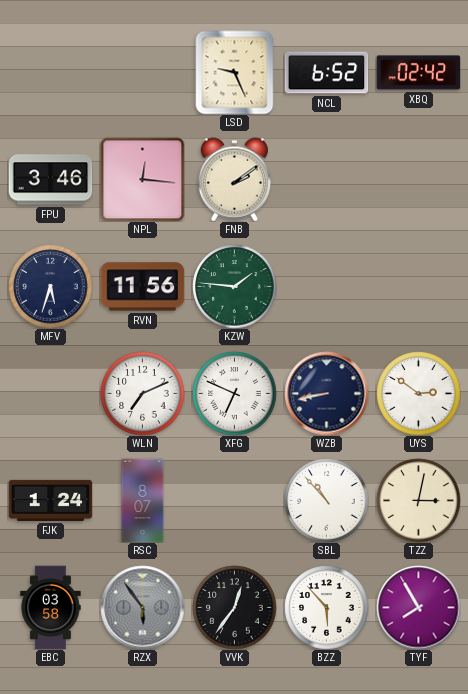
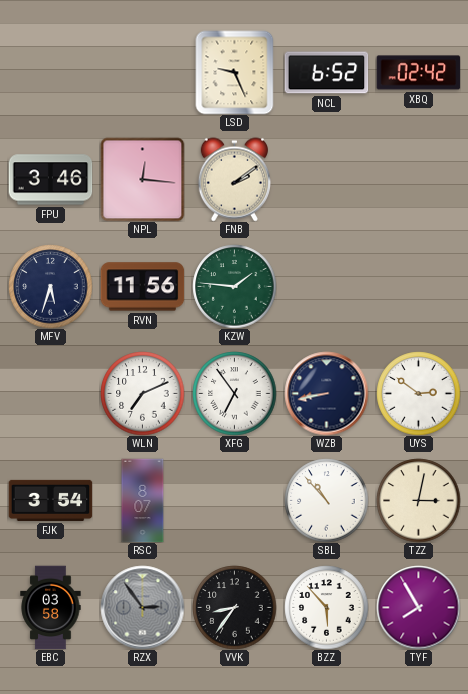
XFG: 6:49 -> 6:54 (234, 393)
FJK: 1:24 -> 3:54 (50, 500)
RZX: 5:54 -> 2:54 (142, 607)
VVK: 12:36 -> 8:36 (234, 607)
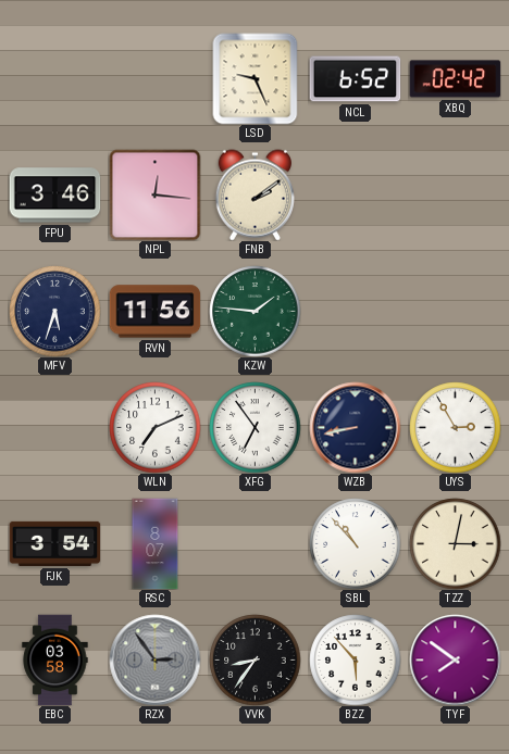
UYS: 2:51 -> 2:55 (455, 427)
TYF: 7:55 -> 7:51 (455, 659)
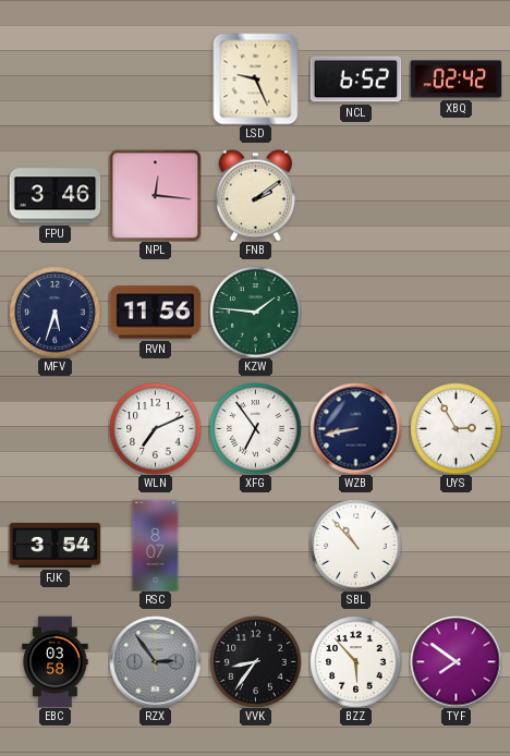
TZZ: 3:02 -> none (455, 543)
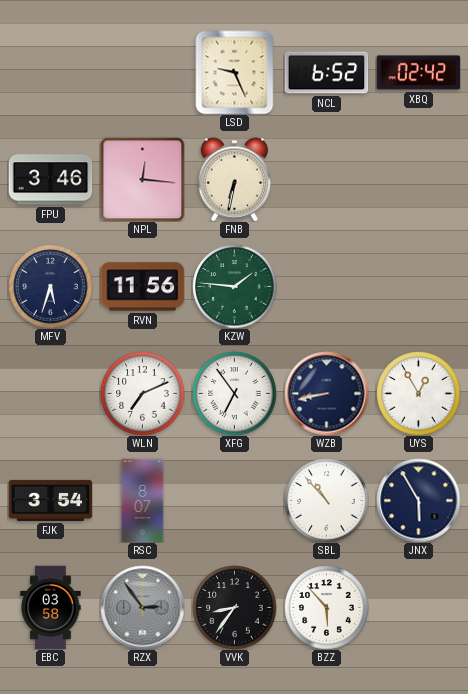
FNB: 2:09 -> 6:32 (234, 179)
UYS: 2:55 -> 12:55 (418, 393)
JNX: none -> 5:55 (418, 500)
TYF: 7:51 -> none (456, 661)
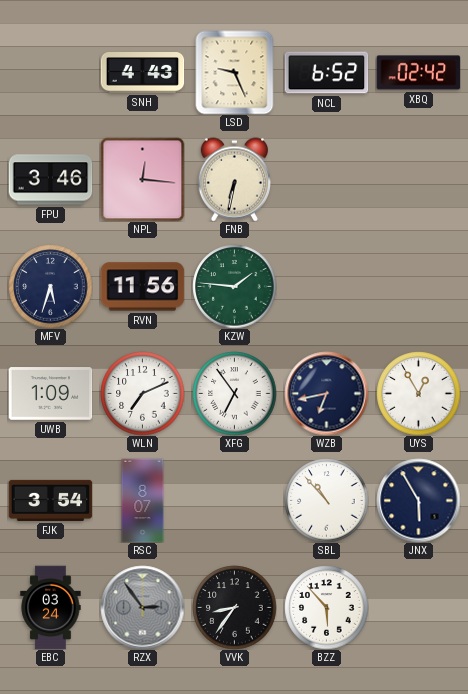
SNH: none -> 4:43 (142, 73)
UWB: none -> 1:09 (50, 394)
WZB: 8:43 -> 6:43 (326, 393)
EBC: 03:58 -> 03:24 (51, 607)
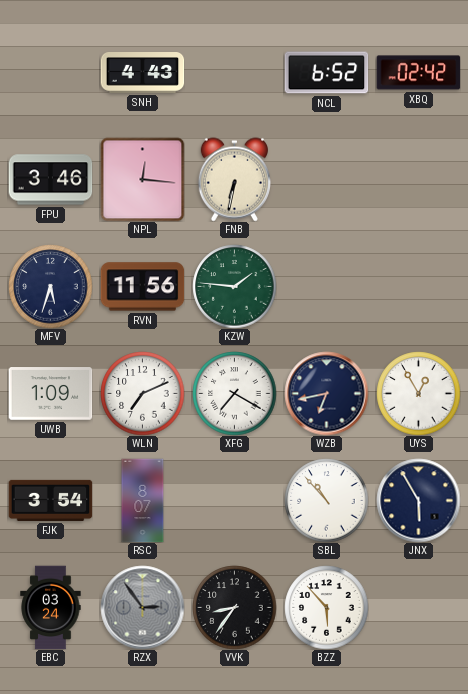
LSD: 9:26 -> none (235, 72)
XFG: 6:54 -> 7:20 (234, 393)
